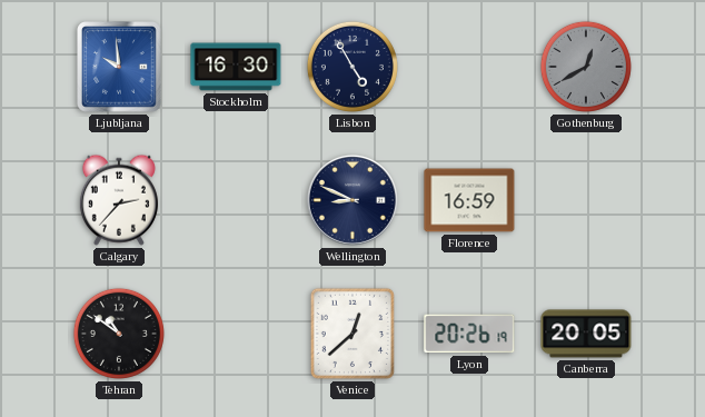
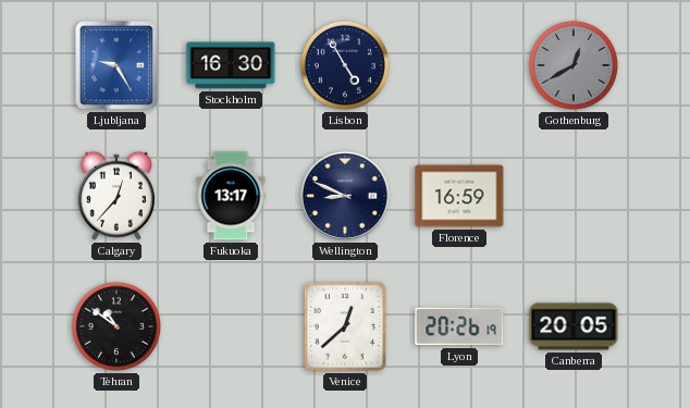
Ljubljana: 9:59 -> 9:25 (116, 65)
Calgary: 2:37 -> 12:37 (116, 196)
Fukuoka: none -> 13:17 (231, 196)
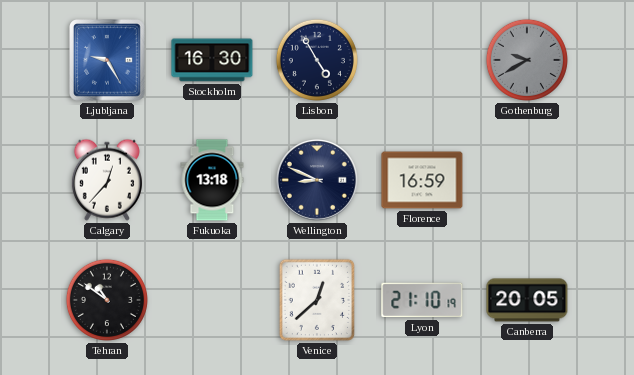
Gothenburg: 12:40 -> 9:40 (527, 60)
Fukuoka: 13:17 -> 13:18 (212, 180)
Lyon: 20:26 -> 21:10 (422, 300)
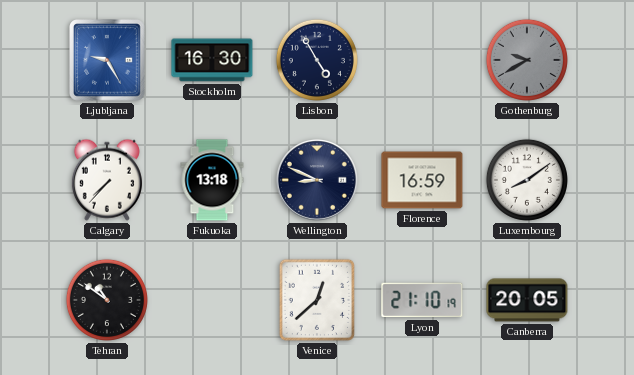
Calgary: 12:37 -> 7:37 (107, 180)
Luxembourg: none -> 8:09 (527, 180)
